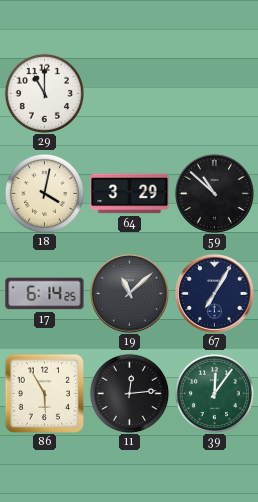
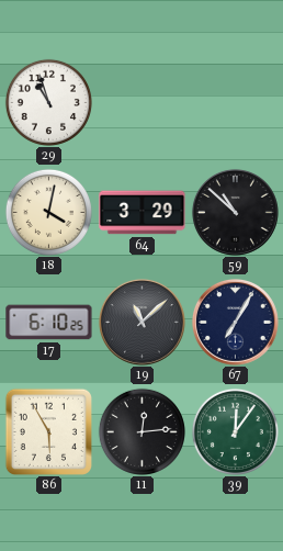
29: 11:00 -> 10:57 (48, 102)
17: 6:14 -> 6:10 (49, 323)
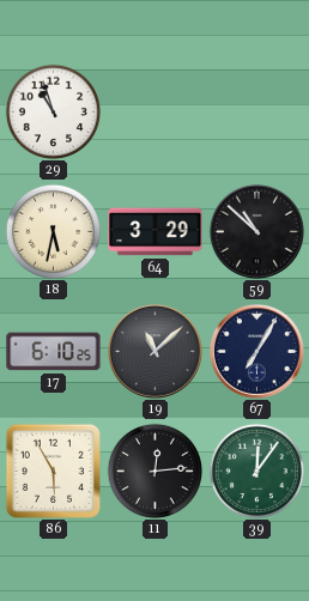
18: 4:02 -> 5:32 (53, 231)
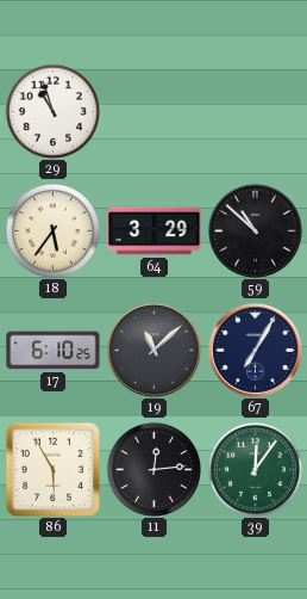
18: 5:32 -> 5:36 (52, 230)
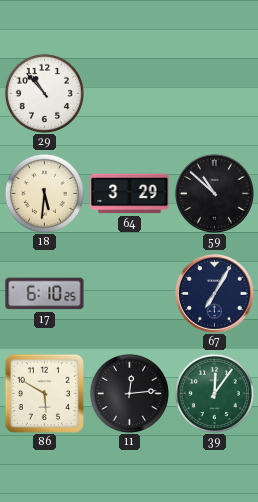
29: 10:57 -> 10:53 (44, 93)
18: 5:36 -> 5:31 (44, 193)
19: 11:08 -> none (155, 351)
86: 5:55 -> 5:50 (44, 393)
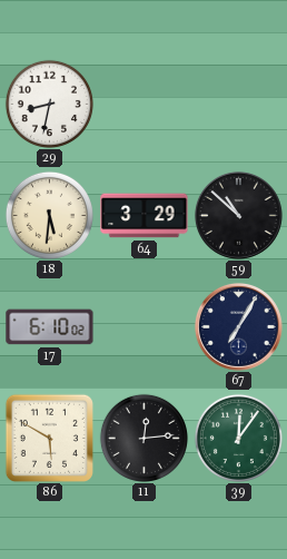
29: 10:53 -> 8:32 (49, 104)
17: 6:10:25 -> 6:10:02 (50, 327)
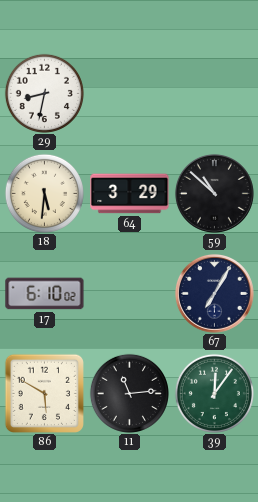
11: 12:14 -> 11:14 (129, 393)
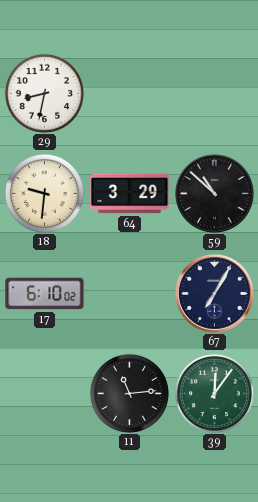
18: 5:31 -> 9:31 (44, 193)
86: 5:50 -> none (44, 393)
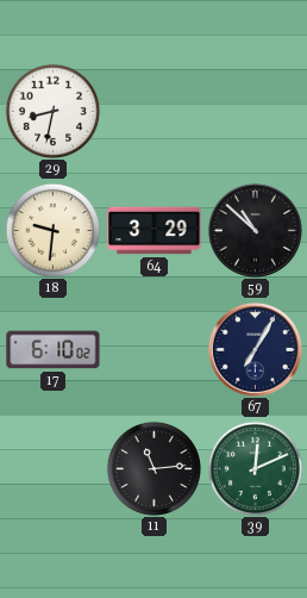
39: 12:06 -> 12:11 (255, 468)
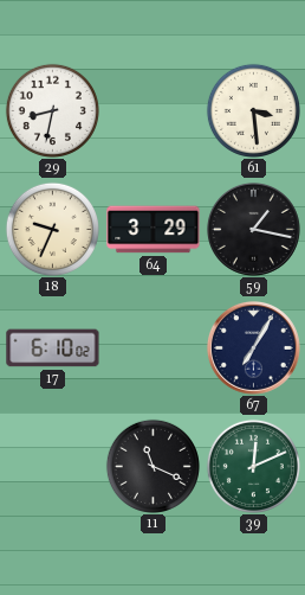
61: none -> 3:29 (253, 110)
18: 9:31 -> 9:34 (52, 229)
59: 10:52 -> 1:17 (254, 230)
11: 11:14 -> 11:19 (152, 466)
